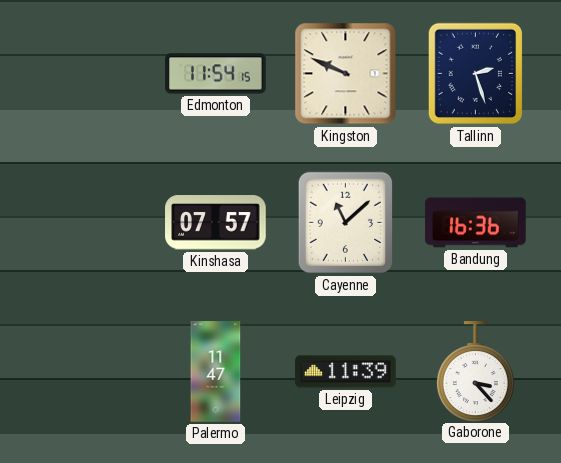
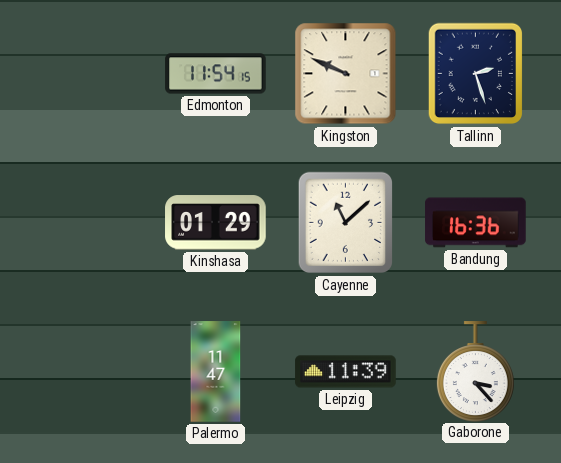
Kinshasa: 07:57 -> 01:29 (216, 223)
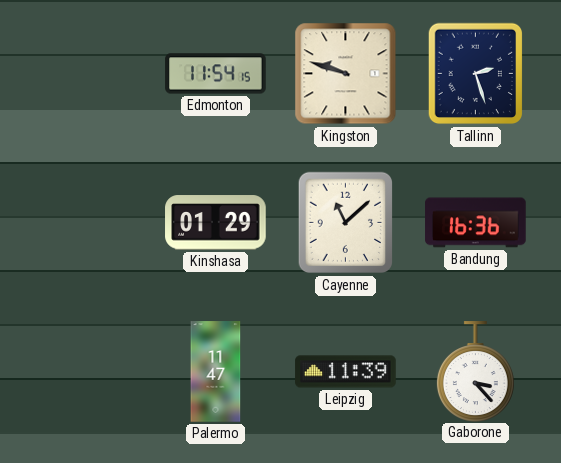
Kingston: 9:49 -> 9:48 (346, 74)
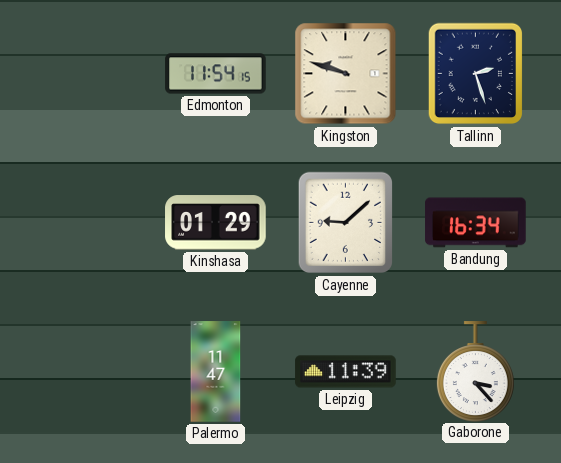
Cayenne: 11:08 -> 9:08 (345, 223)
Bandung: 16:36 -> 16:34 (476, 223)
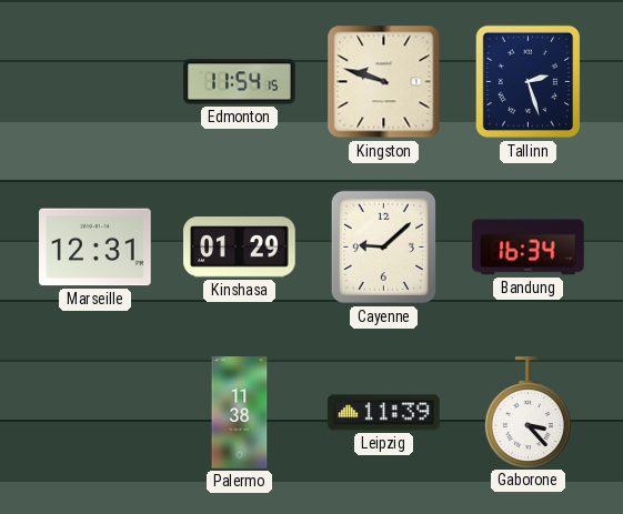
Marseille: none -> 12:31 (96, 248)
Palermo: 11:47 -> 11:38 (240, 413)
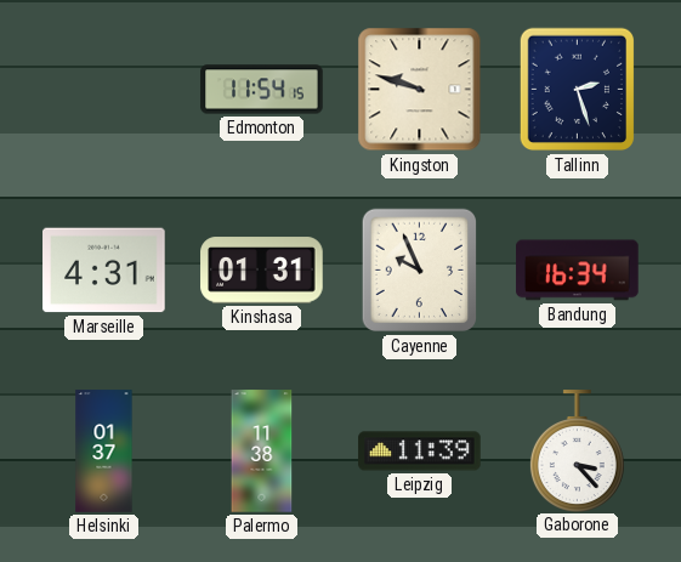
Marseille: 12:31 -> 4:31 (104, 271)
Kinshasa: 01:29 -> 01:31 (262, 271)
Cayenne: 9:08 -> 9:56 (419, 271)
Helsinki: none -> 01:37 (104, 452)
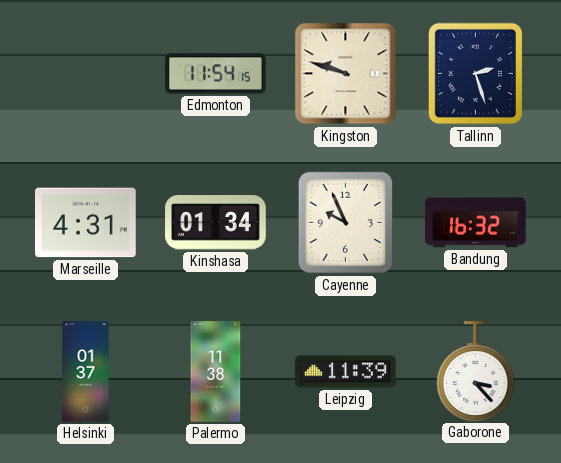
Kinshasa: 01:31 -> 01:34 (216, 223)
Bandung: 16:34 -> 16:32 (476, 223)
